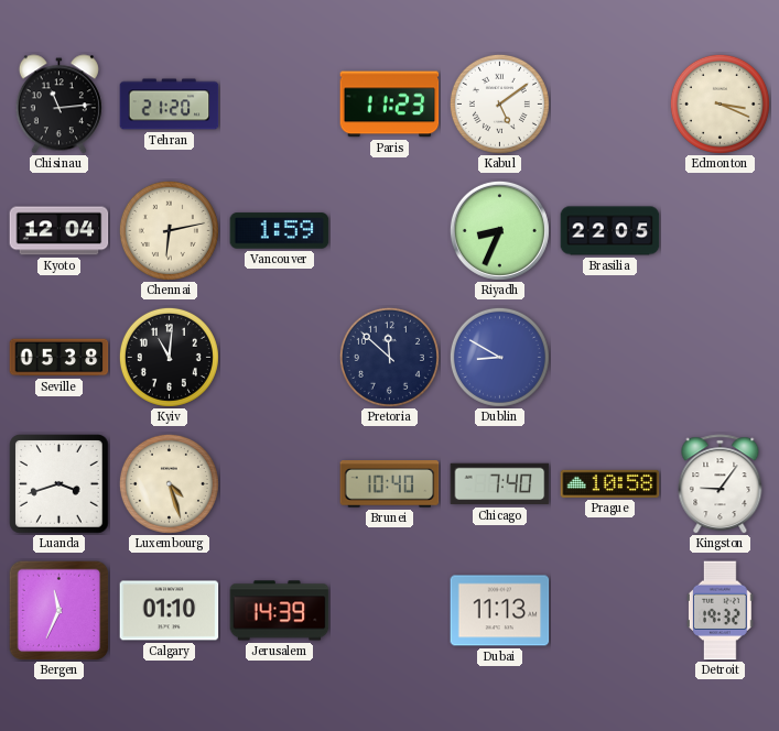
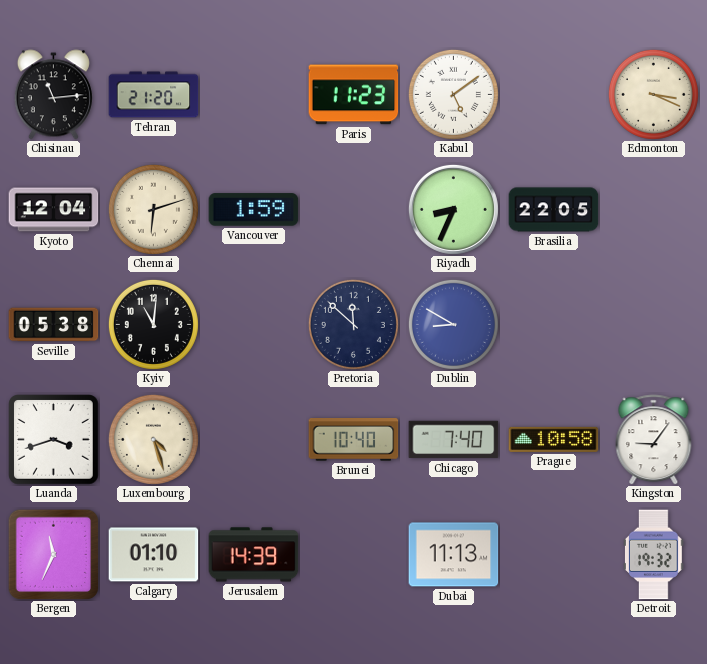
Chennai: 6:13 -> 6:12 (153, 209)
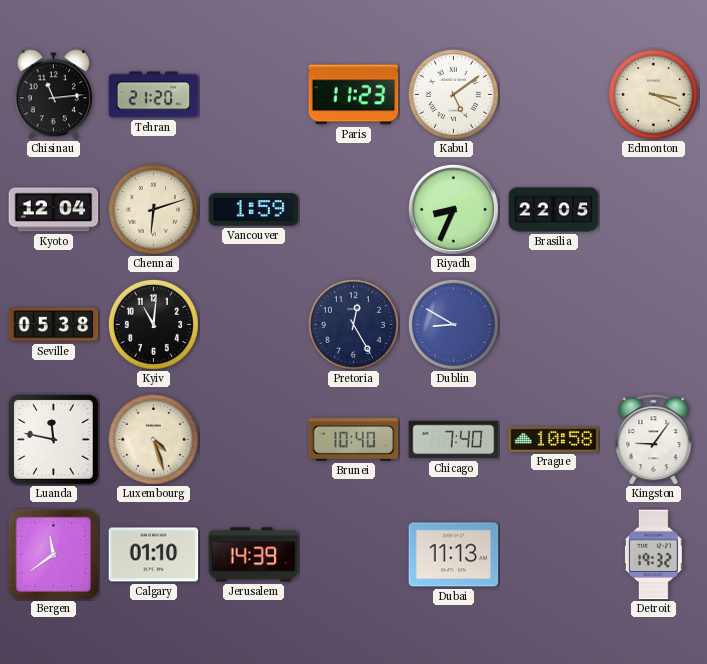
Pretoria: 11:52 -> 12:25 (353, 324)
Luanda: 3:42 -> 11:47 (54, 440)
Bergen: 11:34 -> 11:39 (53, 554)
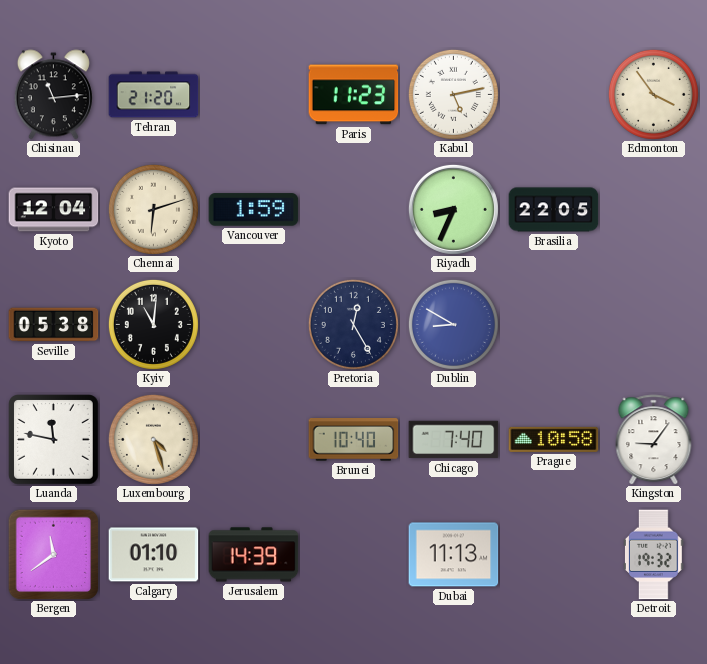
Kabul: 5:09 -> 5:13 (453, 94)
Edmonton: 3:19 -> 3:54 (653, 94)
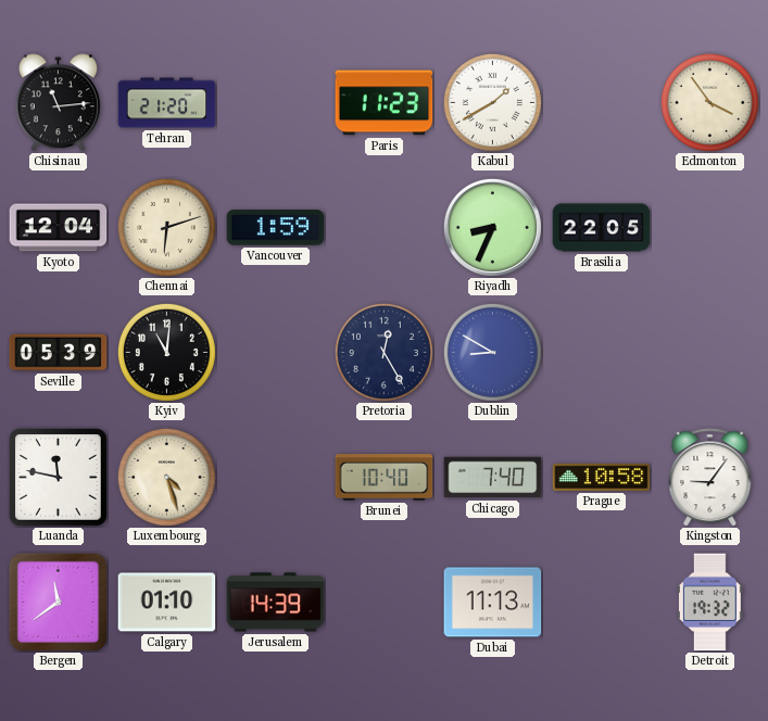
Kabul: 5:13 -> 1:40 (492, 102)
Seville: 05:38 -> 05:39 (59, 353)
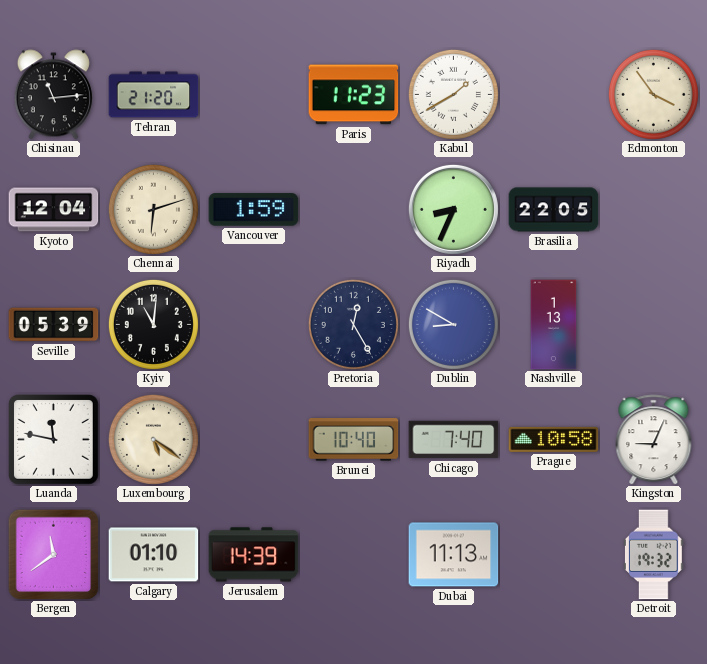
Nashville: none -> 1:13 (554, 325)
Luxembourg: 4:27 -> 5:21 (153, 439)
Kingston: 9:06 -> 9:04 (654, 440)
